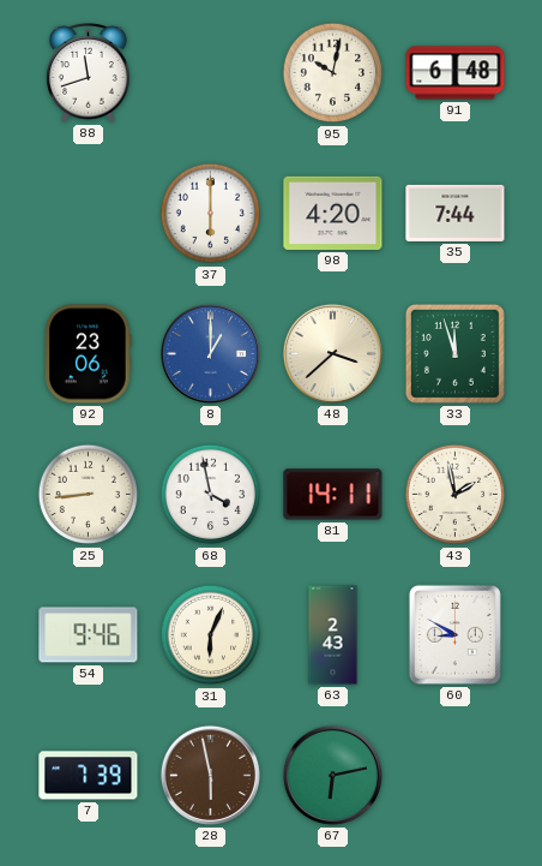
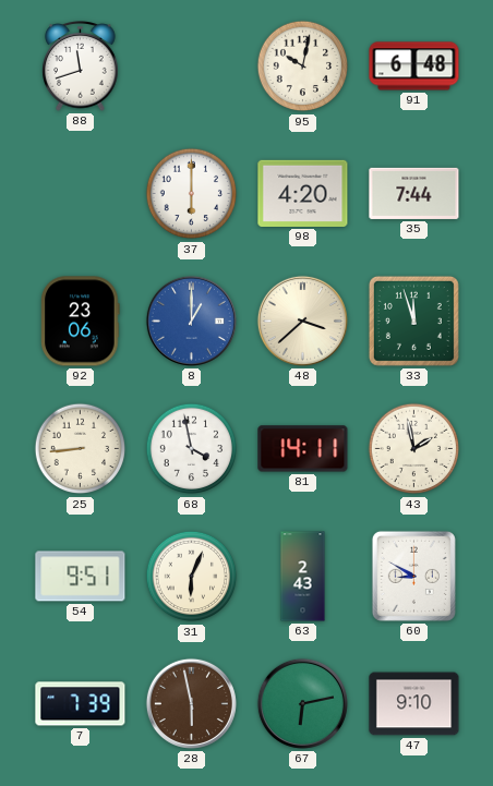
54: 9:46 -> 9:51 (81, 577)
47: none -> 9:10 (414, 704)
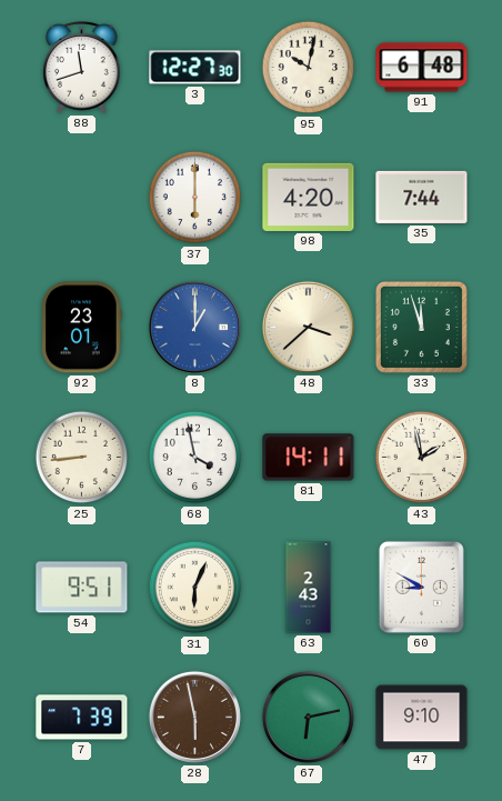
3: none -> 12:27 (195, 68)
92: 23:06 -> 23:01 (82, 328)
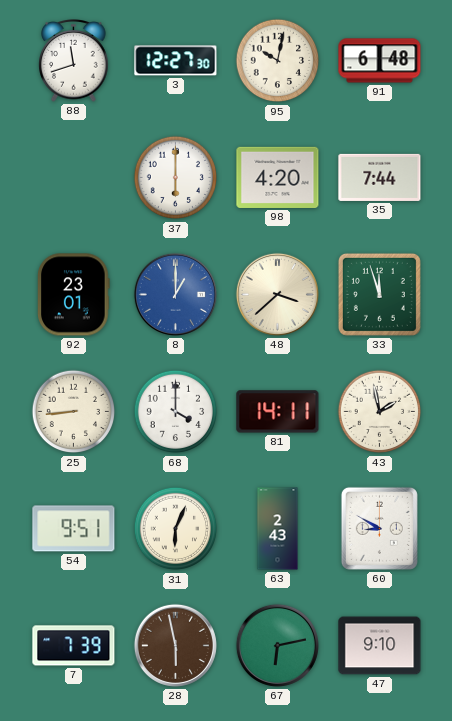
68: 3:58 -> 4:00 (176, 412)
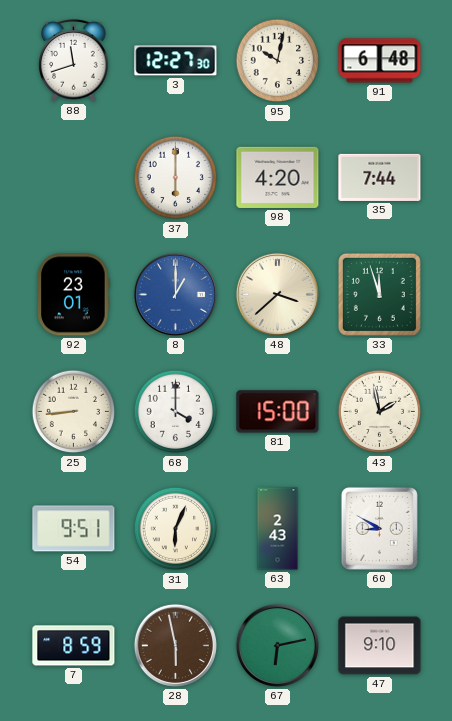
81: 14:11 -> 15:00 (278, 412)
7: 7:39 -> 8:59 (74, 646)
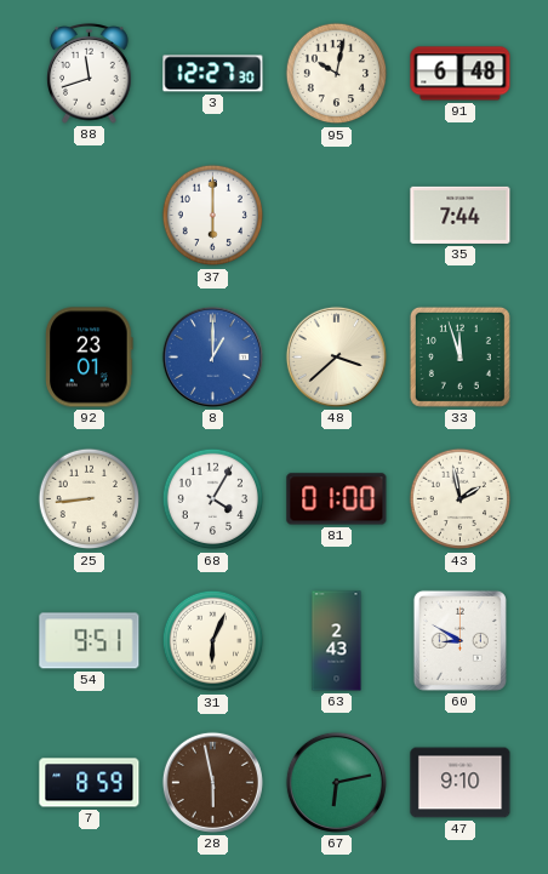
98: 4:20 -> none (278, 177)
68: 4:00 -> 4:05 (213, 499)
81: 15:00 -> 01:00 (337, 499)
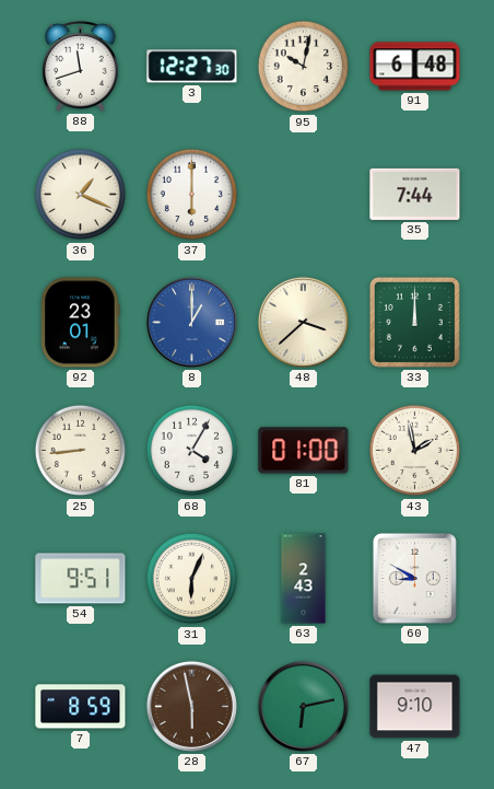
36: none -> 1:19 (81, 195)
33: 11:57 -> 12:00 (414, 322)
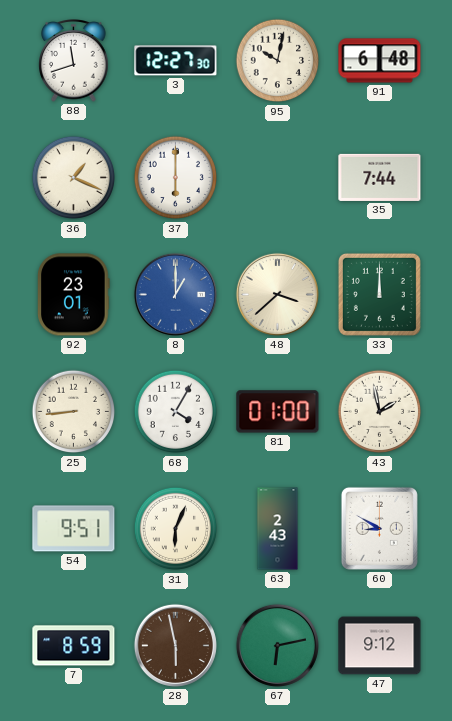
47: 9:10 -> 9:12 (380, 646)
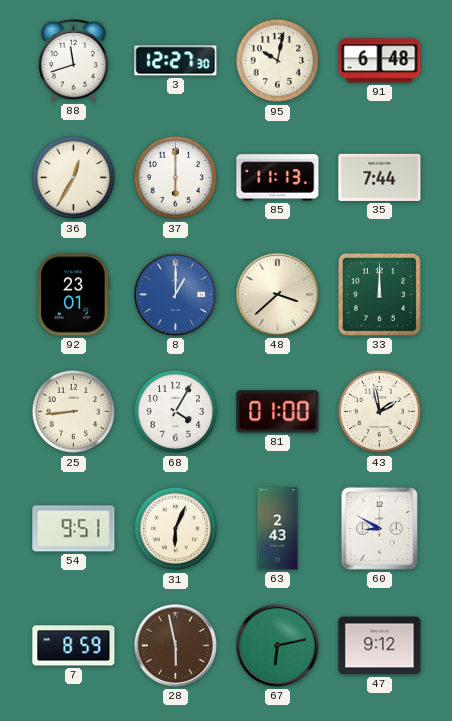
36: 1:19 -> 12:35 (74, 178)
85: none -> 11:13 (278, 178)
